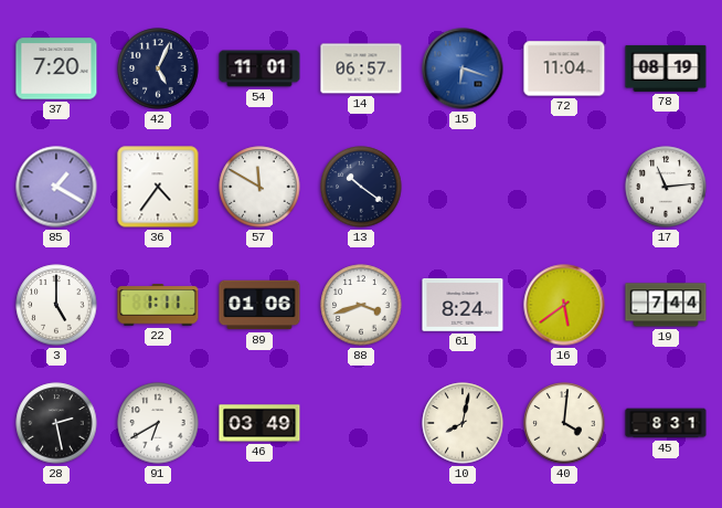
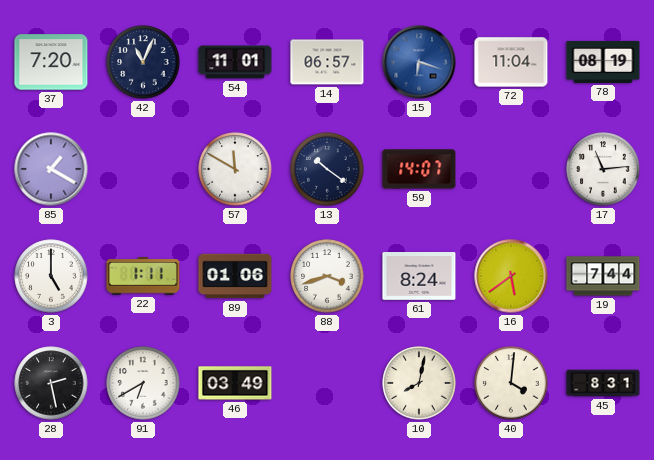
42: 5:04 -> 11:04 (143, 62)
36: 4:36 -> none (158, 187)
59: none -> 14:07 (419, 169)
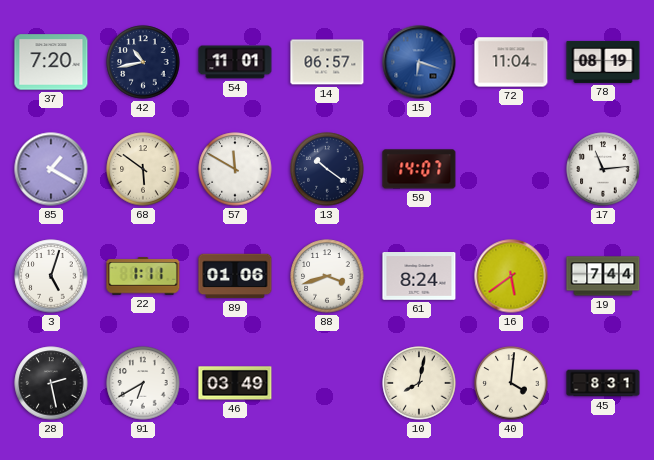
42: 11:04 -> 10:43 (143, 62)
68: none -> 5:51 (143, 169)
3: 5:00 -> 5:03 (51, 276)
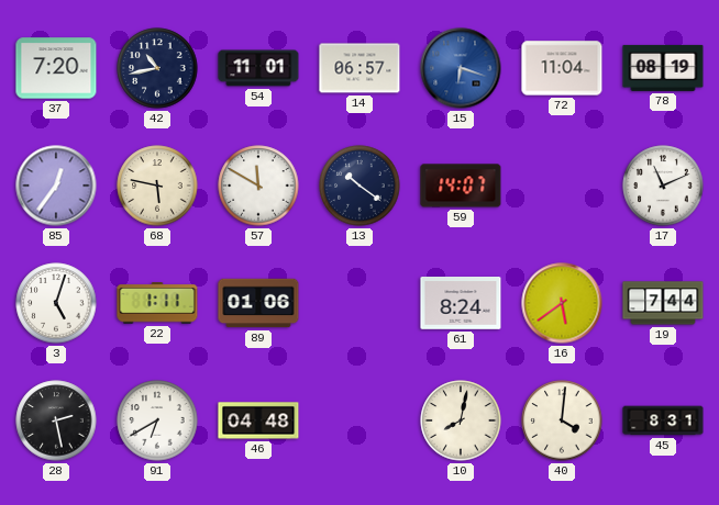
85: 1:20 -> 12:36 (56, 186)
68: 5:51 -> 5:47 (157, 186)
17: 11:14 -> 11:11 (663, 186)
88: 3:42 -> none (327, 276)
46: 03:49 -> 04:48 (258, 420)
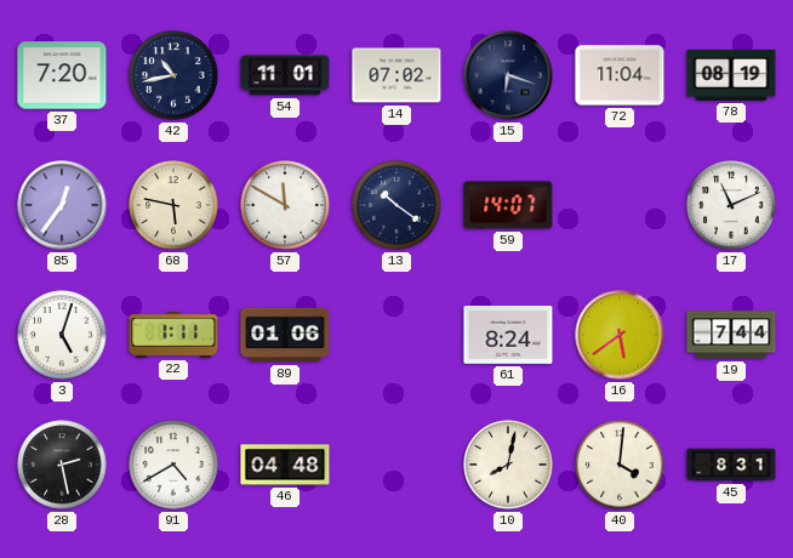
14: 06:57 -> 07:02 (396, 75)
15 dial: blue -> navy (508, 75)
91: 6:40 -> 4:40 (173, 465)
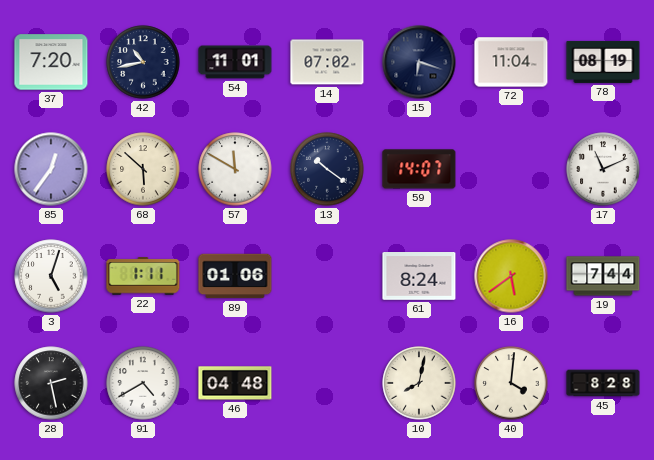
68: 5:47 -> 5:52 (143, 169)
45: 8:31 -> 8:28 (603, 383)
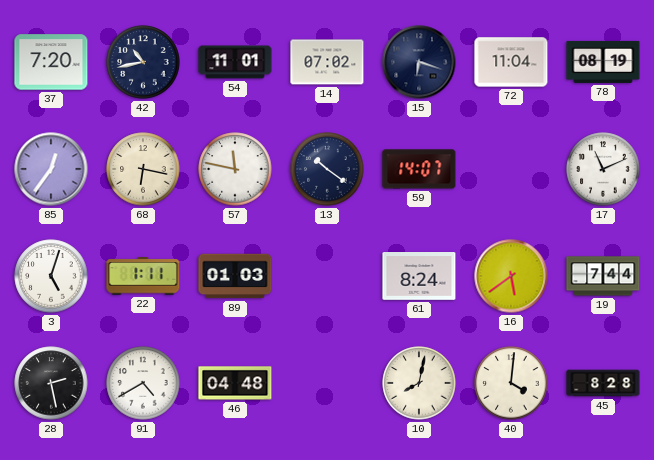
68: 5:52 -> 6:17 (143, 169)
57: 11:50 -> 11:47 (235, 169)
89: 01:06 -> 01:03 (235, 276)
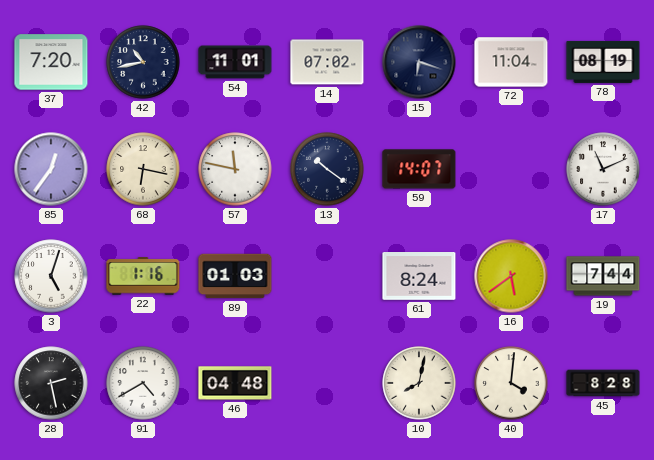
22: 1:11 -> 1:16 (143, 276)
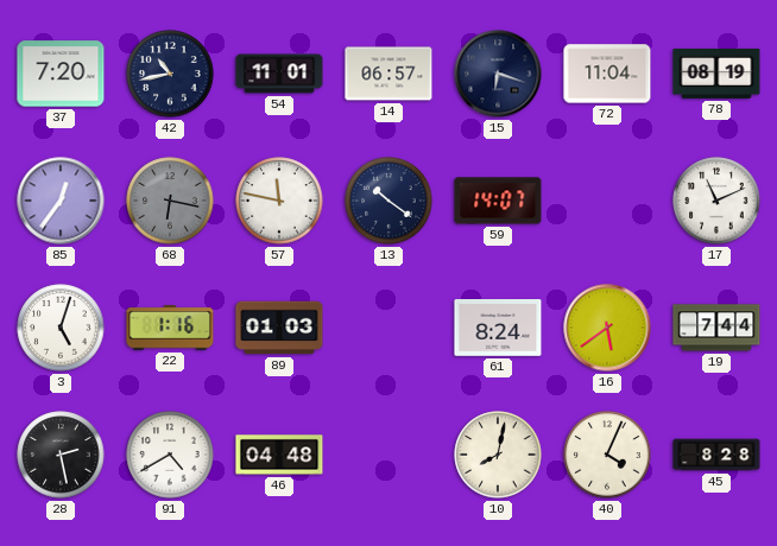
14: 07:02 -> 06:57 (389, 74)
68 dial: cream -> grey (170, 201)
40: 4:01 -> 4:04 (607, 455)
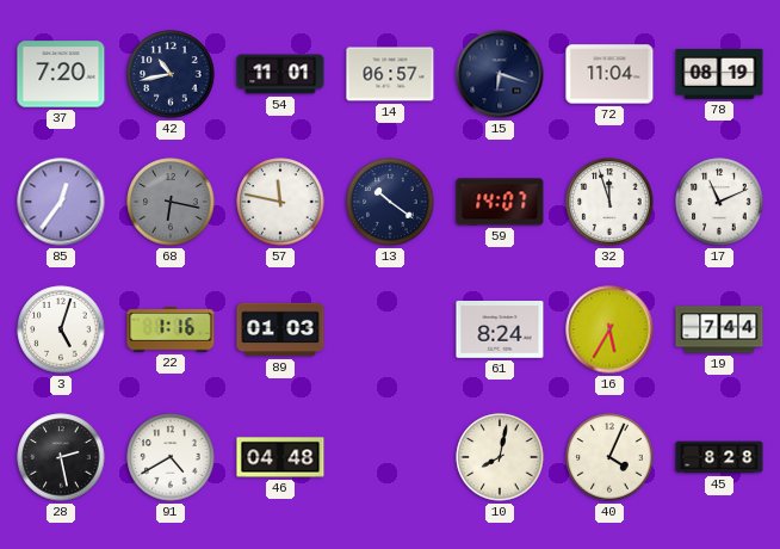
32: none -> 11:57 (609, 202)
16: 5:39 -> 5:35 (609, 329)
